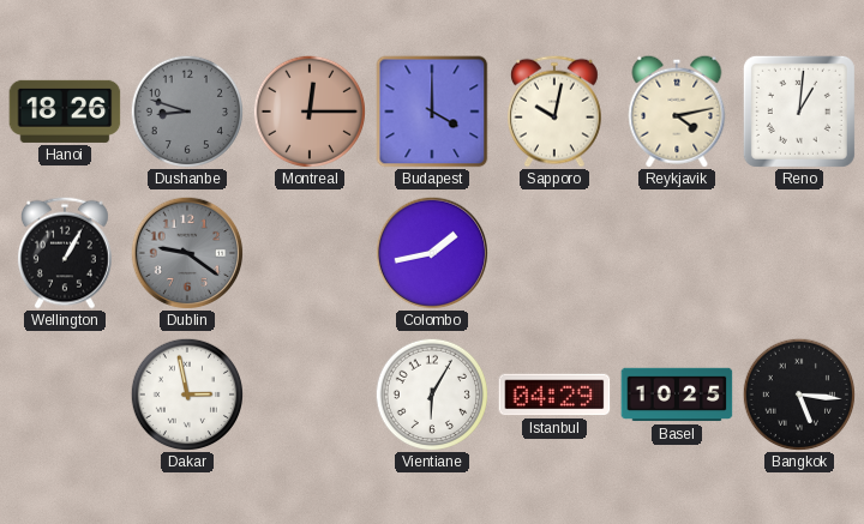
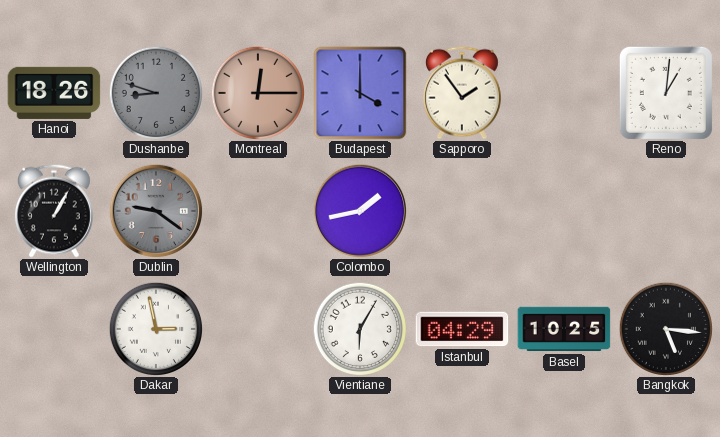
Sapporo: 10:02 -> 1:54 (462, 93)
Reykjavik: 4:13 -> none (677, 112)
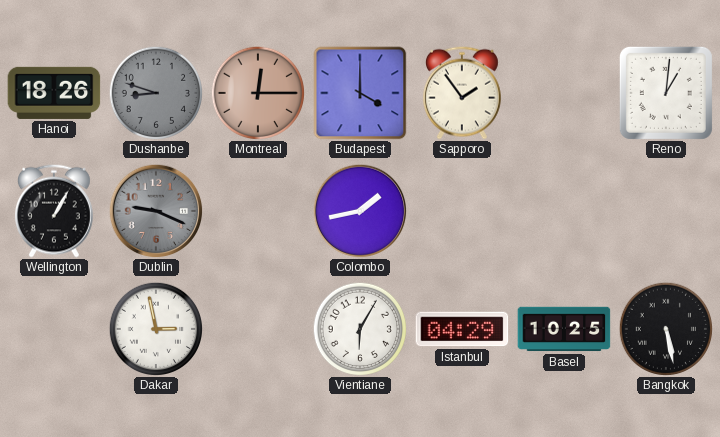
Dublin: 9:21 -> 9:19 (156, 211)
Bangkok: 5:16 -> 5:28 (665, 328)
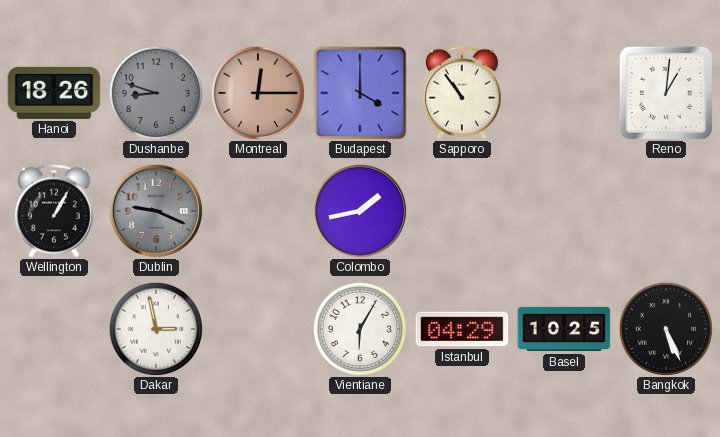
Sapporo: 1:54 -> 10:54 (462, 93)
Bangkok: 5:28 -> 5:26 (665, 328)
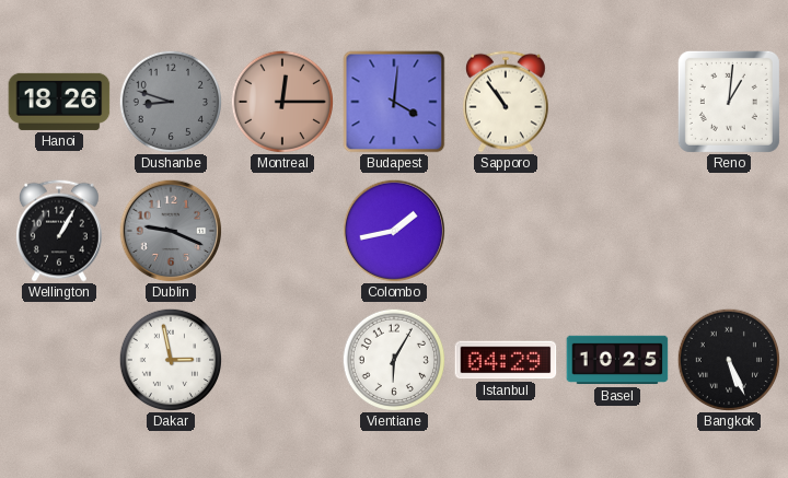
Budapest: 4:00 -> 4:01 (394, 102)
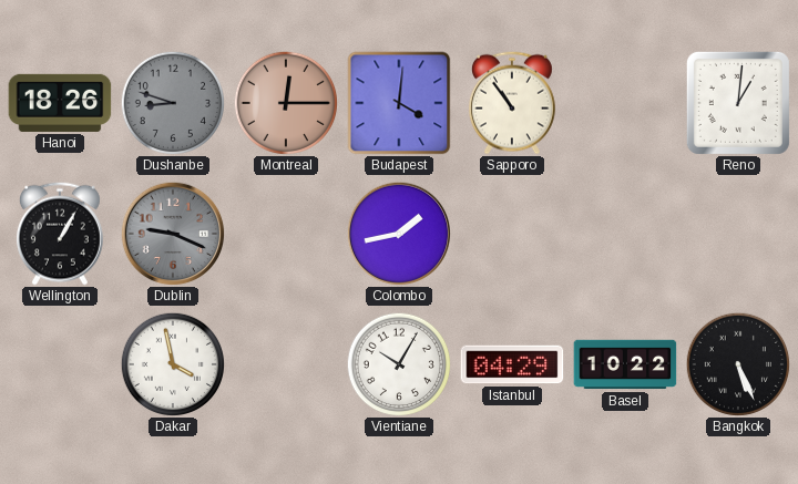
Dakar: 2:58 -> 3:58 (172, 363)
Vientiane: 6:05 -> 10:05 (398, 363)
Basel: 10:25 -> 10:22 (625, 364)
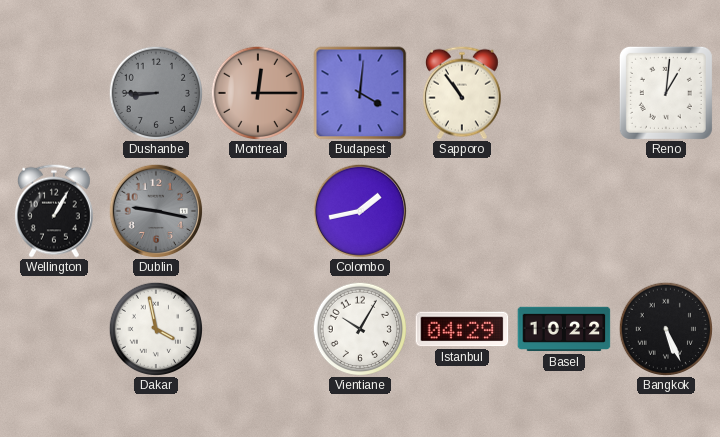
Hanoi: 18:26 -> none (60, 103)
Dushanbe: 8:48 -> 8:45 (155, 92)
Dublin: 9:19 -> 9:17 (156, 211)
